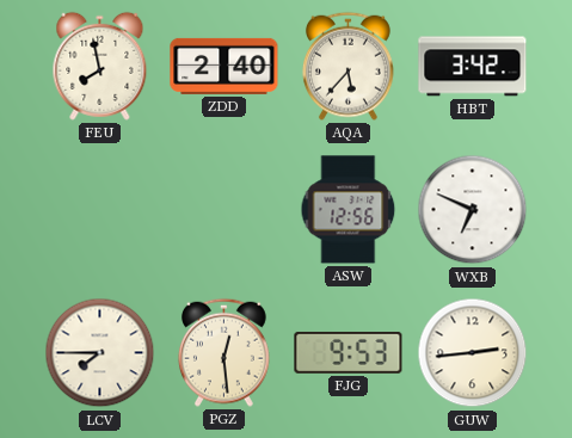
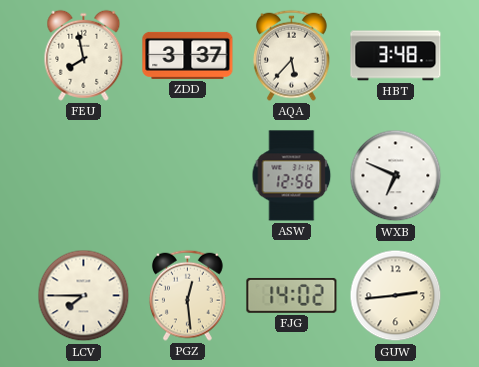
ZDD: 2:40 -> 3:37 (188, 55)
HBT: 3:42 -> 3:48 (396, 56)
FJG: 9:53 -> 14:02 (292, 295)
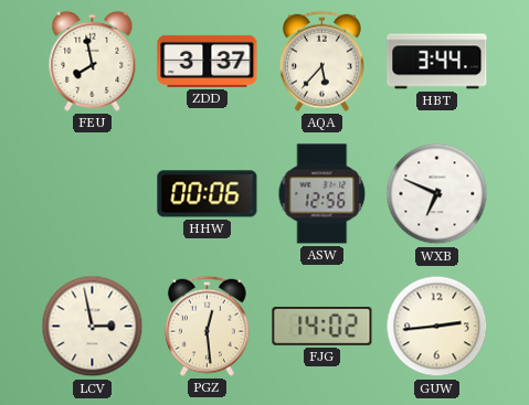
HBT: 3:48 -> 3:44 (437, 62)
HHW: none -> 00:06 (208, 194)
LCV: 7:45 -> 2:58 (93, 327)
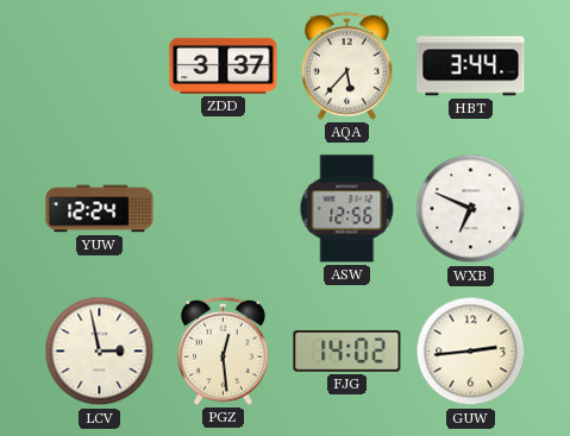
FEU: 7:58 -> none (93, 61)
YUW: none -> 12:24 (100, 209)
HHW: 00:06 -> none (208, 194)
